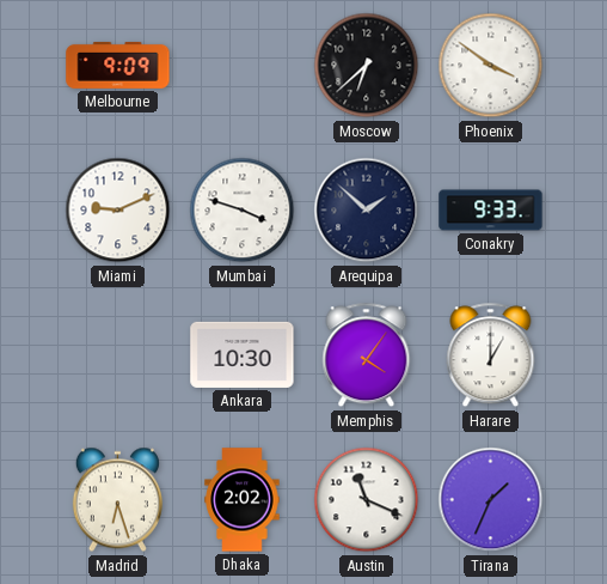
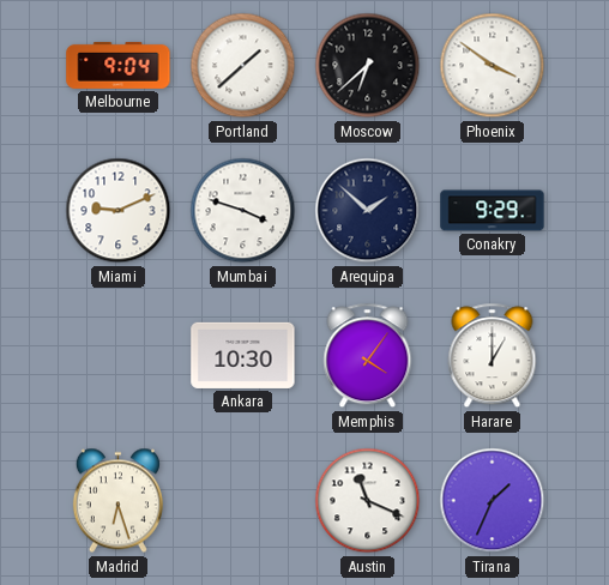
Melbourne: 9:09 -> 9:04 (119, 65)
Portland: none -> 1:38 (243, 66)
Conakry: 9:33 -> 9:29 (493, 211)
Dhaka: 2:02 -> none (243, 500)
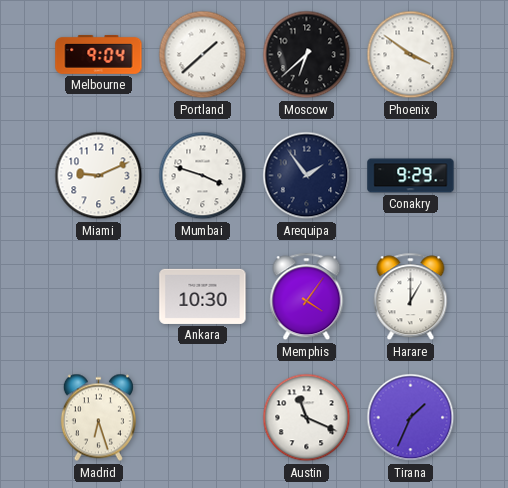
Arequipa: 1:52 -> 1:54 (307, 176)
